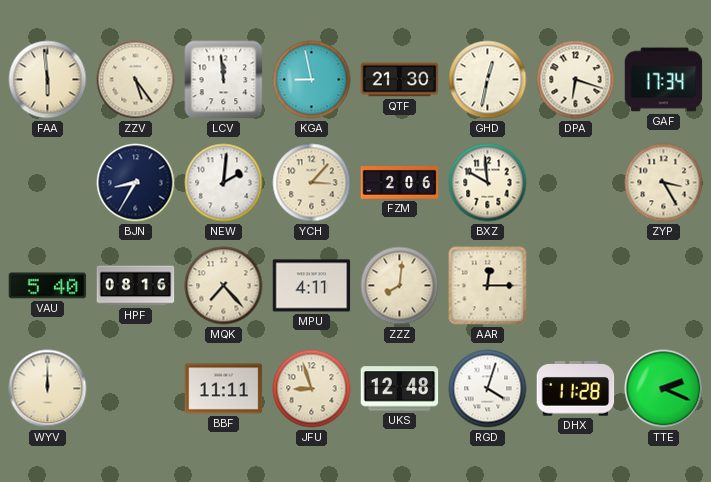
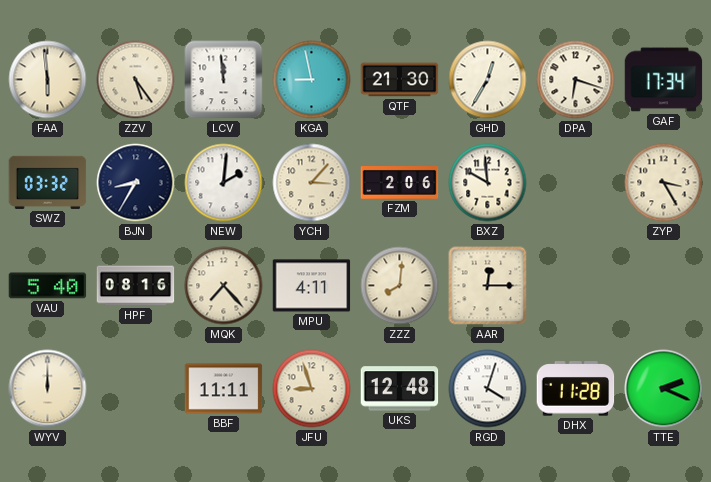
GHD: 12:32 -> 12:35 (488, 80)
SWZ: none -> 03:32 (48, 182)
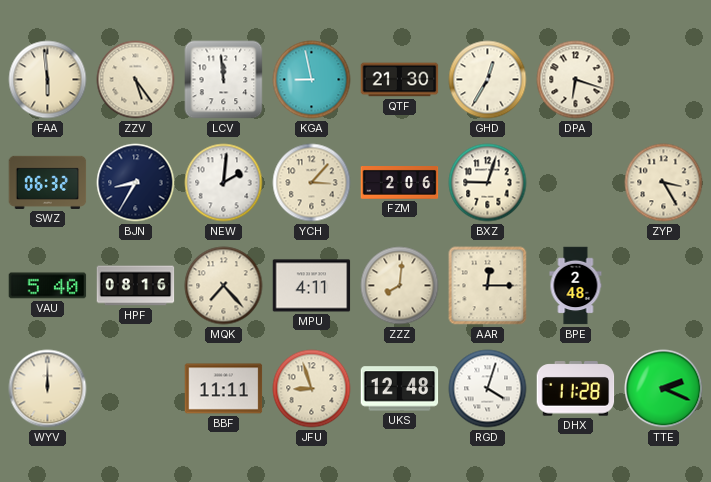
GAF: 17:34 -> none (664, 80)
SWZ: 03:32 -> 06:32 (48, 182)
BXZ: 9:59 -> 9:03 (488, 183)
BPE: none -> 2:48 (576, 286)
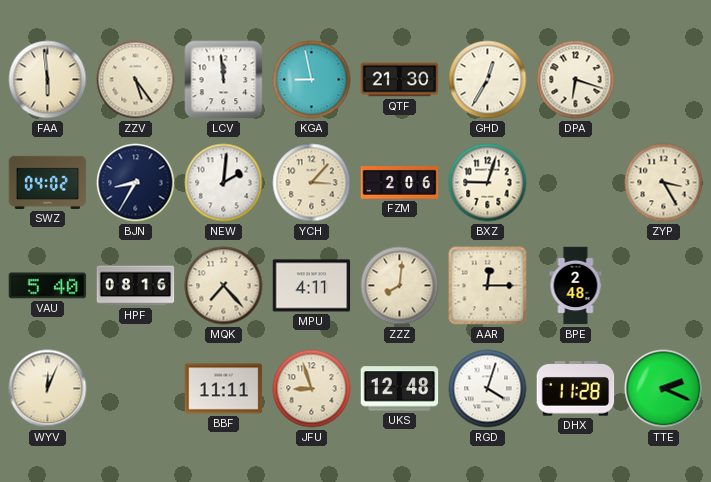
SWZ: 06:32 -> 04:02 (48, 182)
WYV: 12:00 -> 12:04 (48, 389)
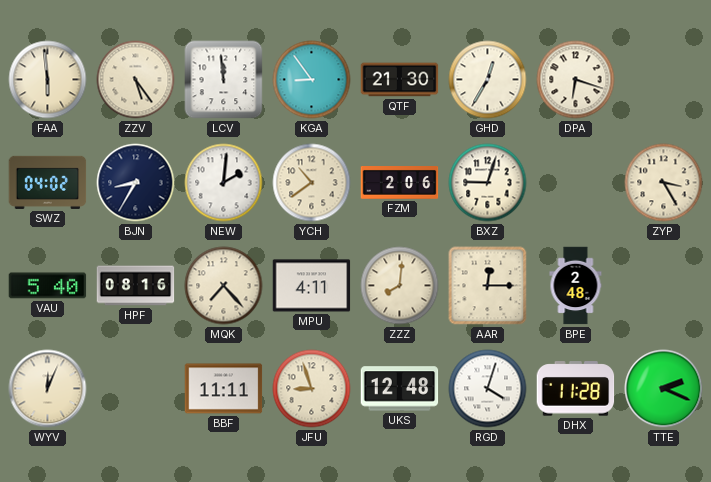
KGA: 8:58 -> 8:54 (312, 80)
YCH: 3:07 -> 10:39 (312, 183)
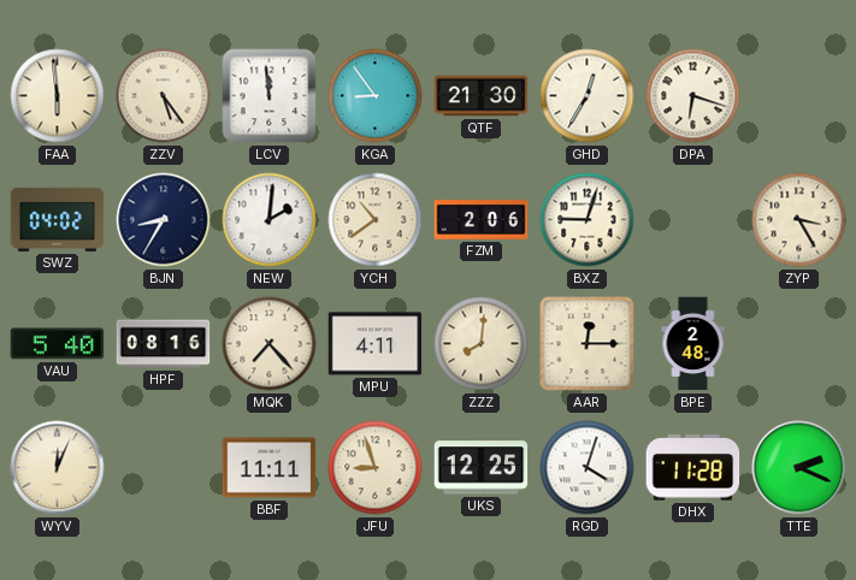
UKS: 12:48 -> 12:25 (482, 468)
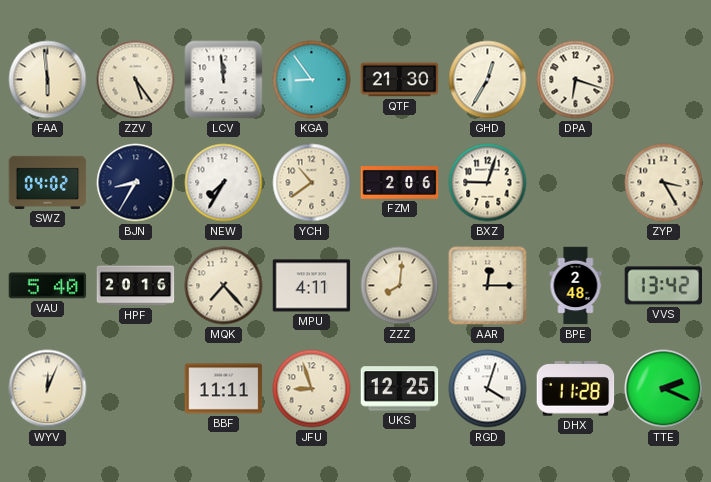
NEW: 2:01 -> 7:35 (224, 183)
HPF: 08:16 -> 20:16 (136, 286)
VVS: none -> 13:42 (664, 286)
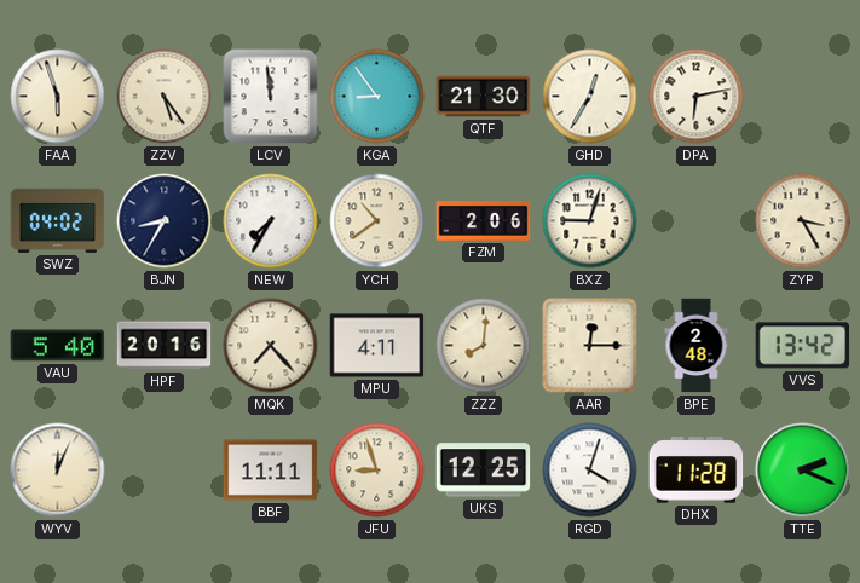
FAA: 5:59 -> 5:57 (58, 97)
DPA: 6:18 -> 6:13 (697, 97)
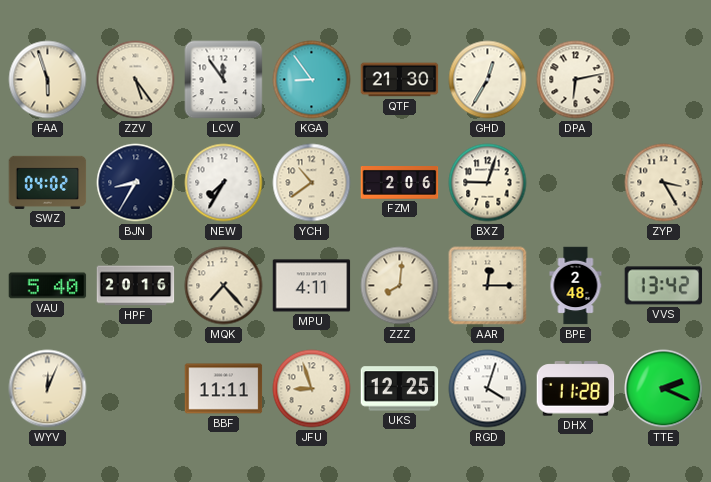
LCV: 11:59 -> 11:54 (224, 80)
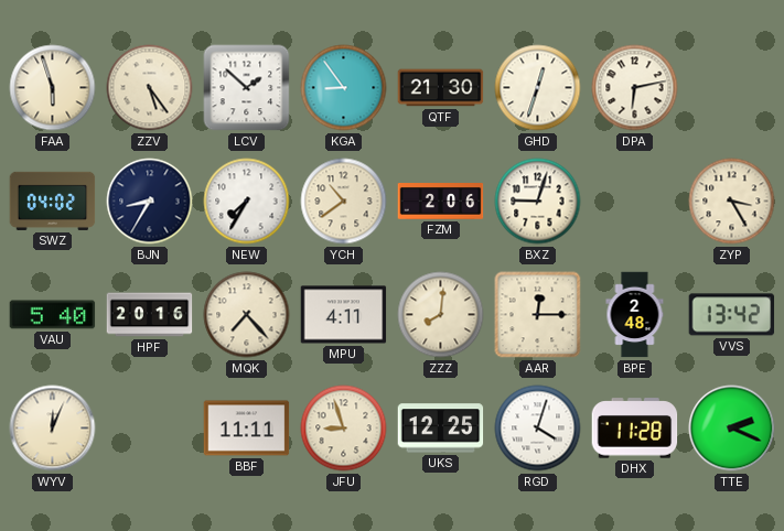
LCV: 11:54 -> 1:52 (247, 88)
GHD: 12:35 -> 12:33 (538, 88)
